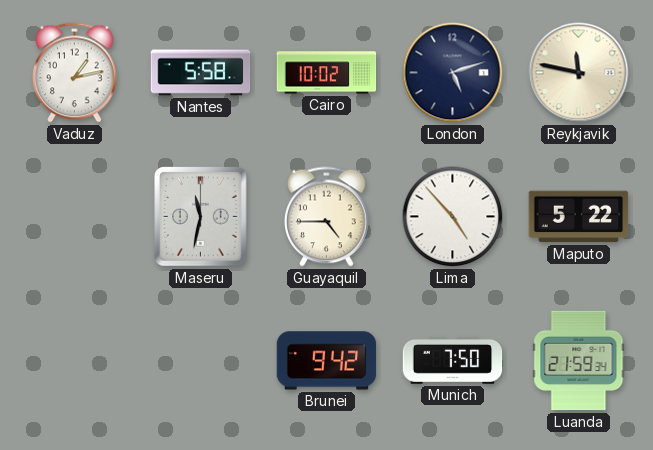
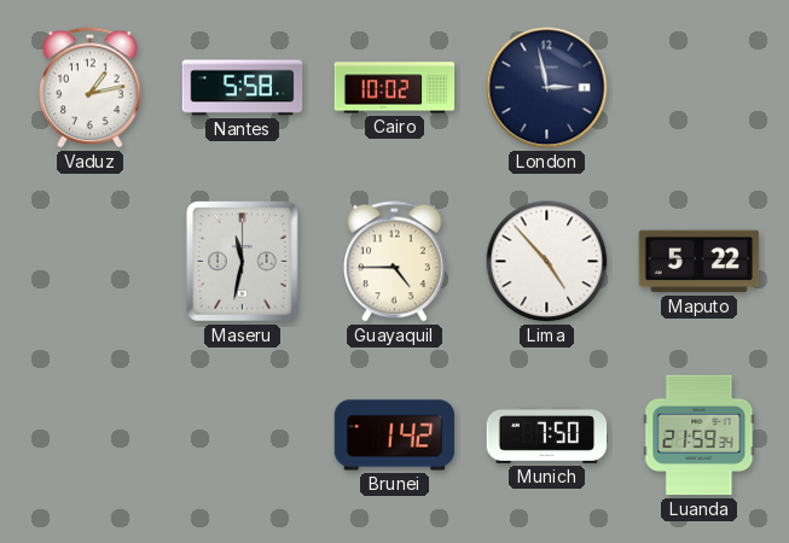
London: 5:12 -> 2:58 (547, 88)
Reykjavik: 11:47 -> none (579, 73)
Brunei: 9:42 -> 1:42 (395, 436)
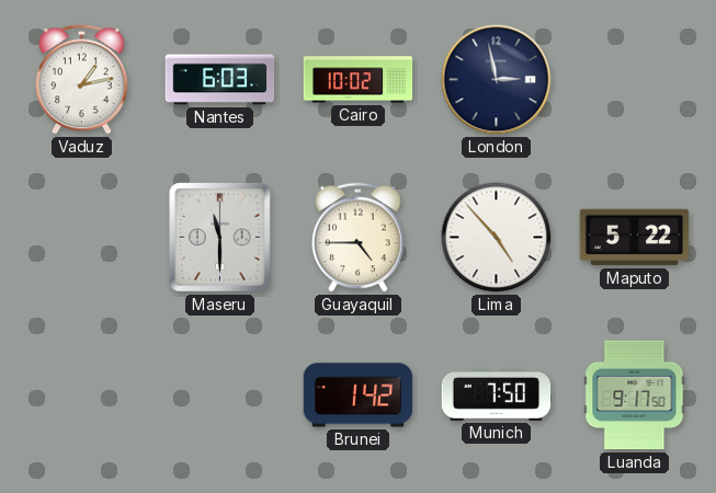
Nantes: 5:58 -> 6:03 (220, 80)
Maseru: 11:32 -> 11:30 (220, 238)
Luanda: 21:59 -> 9:17 (635, 395)
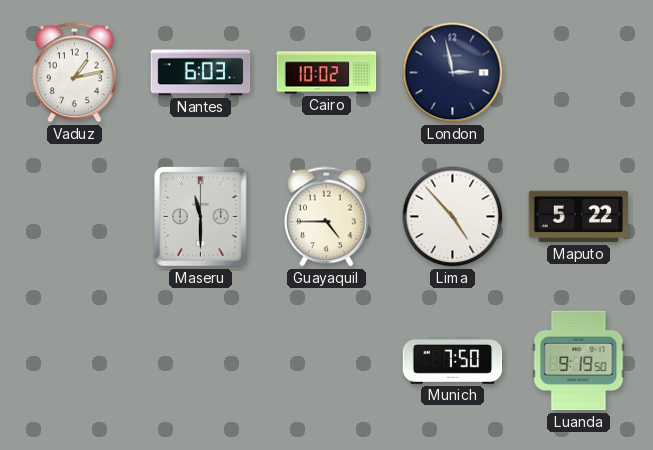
Brunei: 1:42 -> none (359, 395)
Luanda: 9:17 -> 9:19 (579, 361)
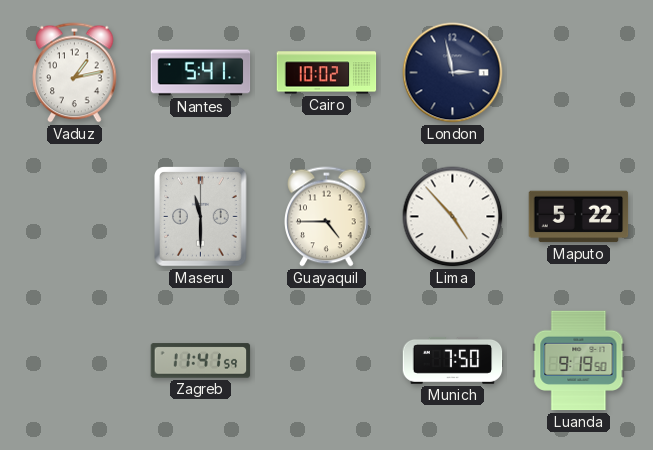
Nantes: 6:03 -> 5:41 (201, 73)
Zagreb: none -> 11:41 (201, 361)
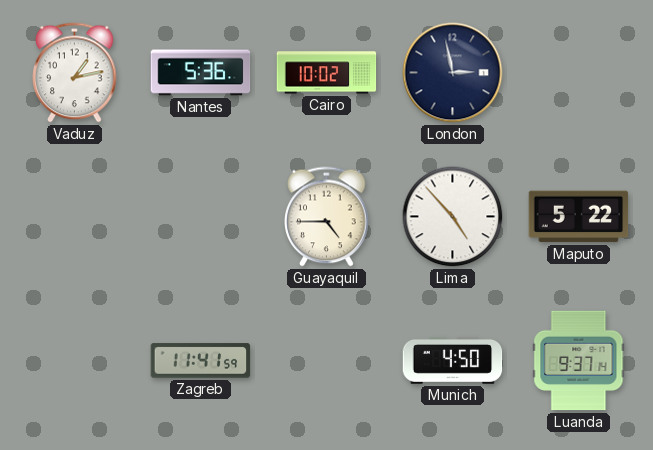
Nantes: 5:41 -> 5:36 (201, 73)
Maseru: 11:30 -> none (201, 217)
Munich: 7:50 -> 4:50 (453, 360)
Luanda: 9:19 -> 9:37 (579, 361)
